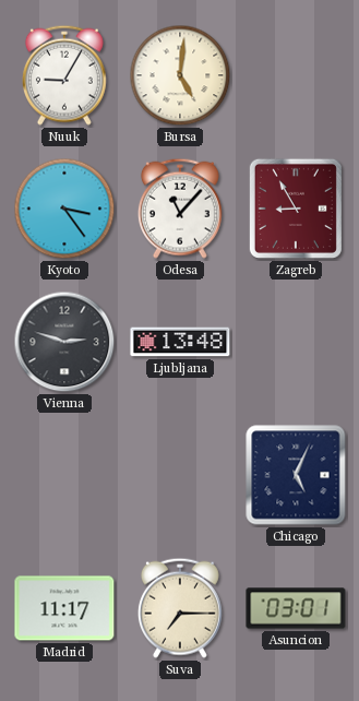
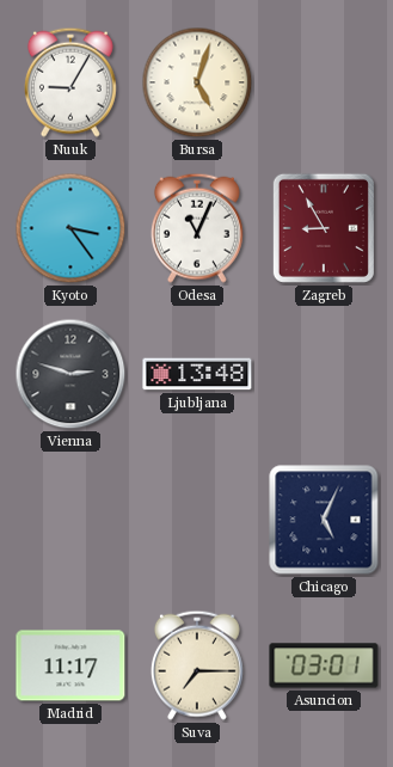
Bursa: 5:01 -> 5:03 (197, 82)
Odesa: 11:07 -> 11:04 (197, 228)
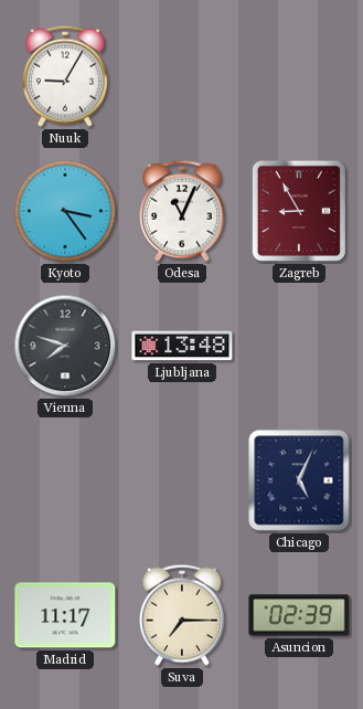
Bursa: 5:03 -> none (197, 82)
Vienna: 2:48 -> 7:48 (65, 346)
Asuncion: 03:01 -> 02:39 (299, 615)
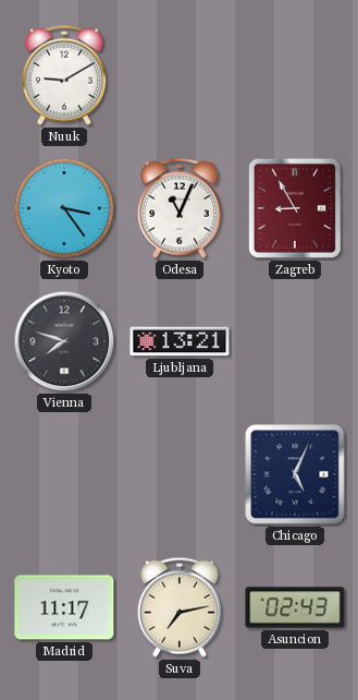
Nuuk: 9:05 -> 9:10 (64, 75)
Ljubljana: 13:48 -> 13:21 (180, 341)
Suva: 7:15 -> 7:13 (180, 607)
Asuncion: 02:39 -> 02:43 (295, 607)
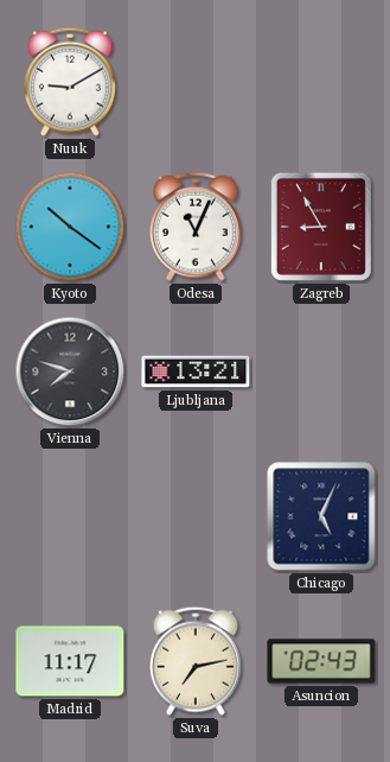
Kyoto: 3:24 -> 10:21 (70, 227)
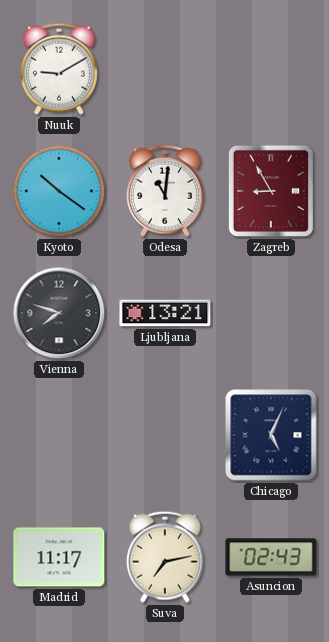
Odesa: 11:04 -> 11:01 (165, 191)
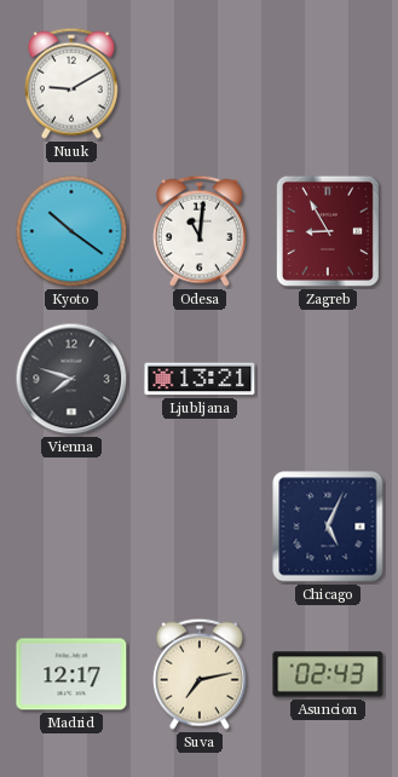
Madrid: 11:17 -> 12:17 (71, 674)
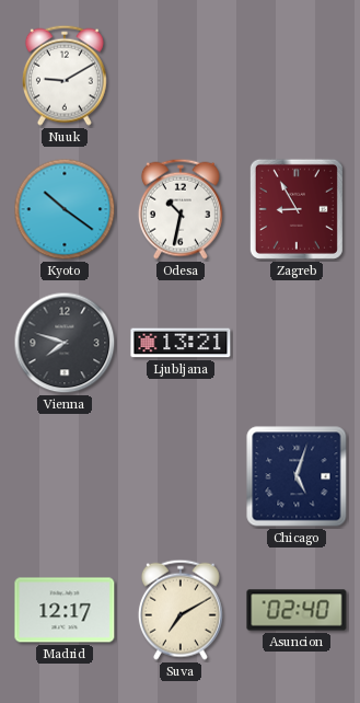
Odesa: 11:01 -> 10:32 (181, 209)
Chicago: 5:04 -> 5:03 (297, 476)
Suva: 7:13 -> 7:10 (181, 610)
Asuncion: 02:43 -> 02:40 (297, 610)
